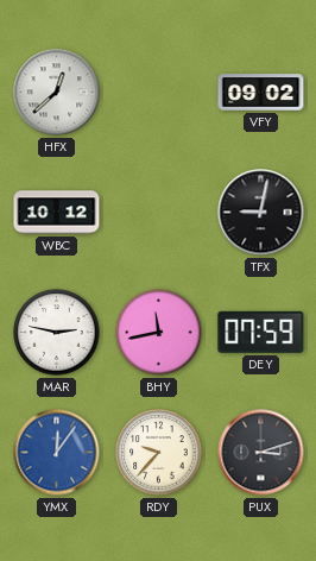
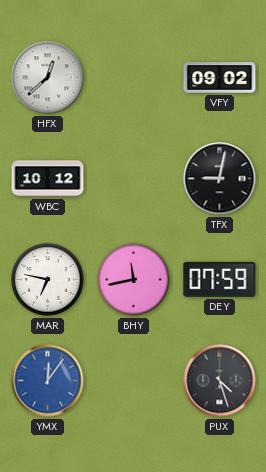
MAR: 2:47 -> 6:47 (48, 280)
RDY: 9:37 -> none (159, 453)
PUX: 3:12 -> 4:27 (220, 381)
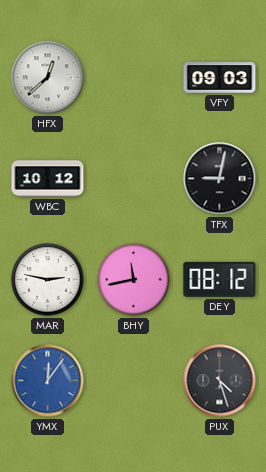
VFY: 09:02 -> 09:03 (220, 78)
MAR: 6:47 -> 2:47 (48, 280)
DEY: 07:59 -> 08:12 (220, 279)
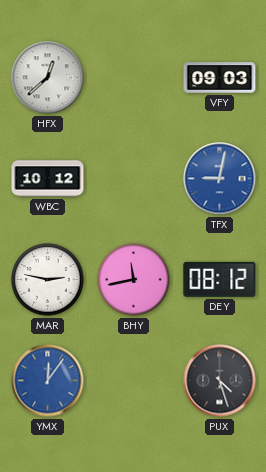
TFX dial: black -> blue (220, 179)
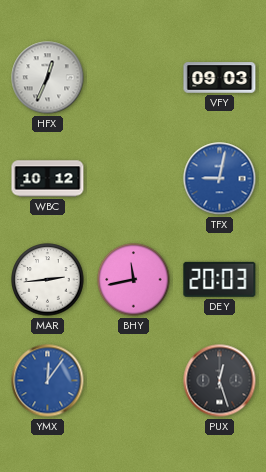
HFX: 12:38 -> 12:34 (48, 78)
MAR: 2:47 -> 2:44 (48, 280)
DEY: 08:12 -> 20:03 (220, 279)
PUX: 4:27 -> 12:27 (220, 381)
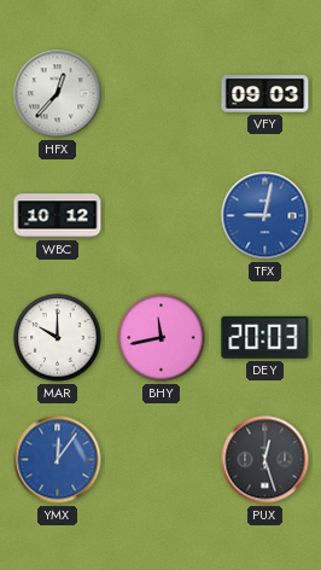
HFX: 12:34 -> 12:37 (58, 94)
MAR: 2:44 -> 10:00 (58, 338)
